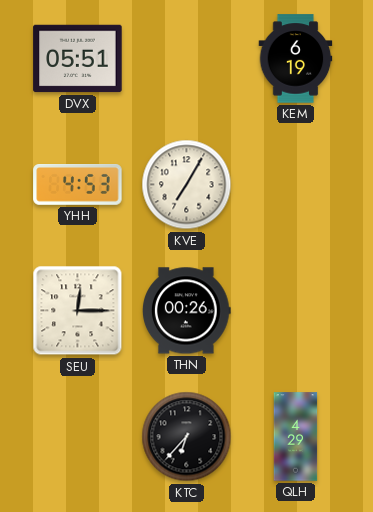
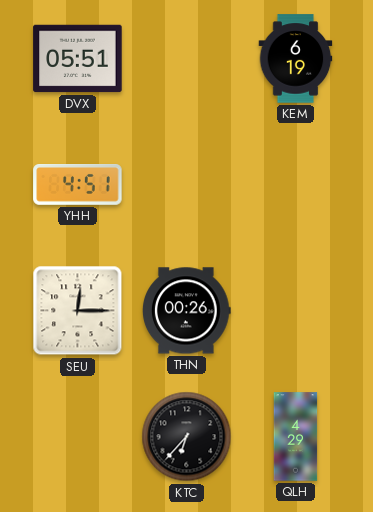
YHH: 4:53 -> 4:51 (78, 185)
KVE: 7:05 -> none (187, 185)
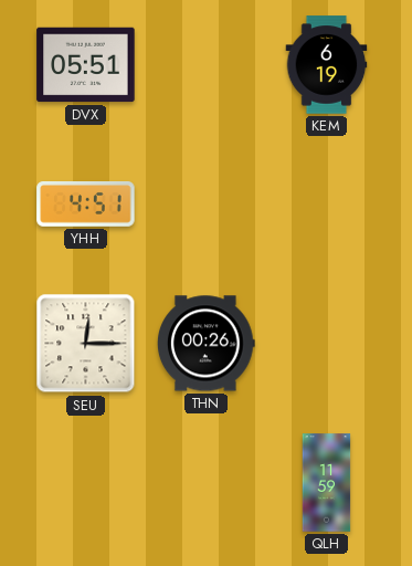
KTC: 6:37 -> none (187, 437)
QLH: 4:29 -> 11:59 (327, 483)
